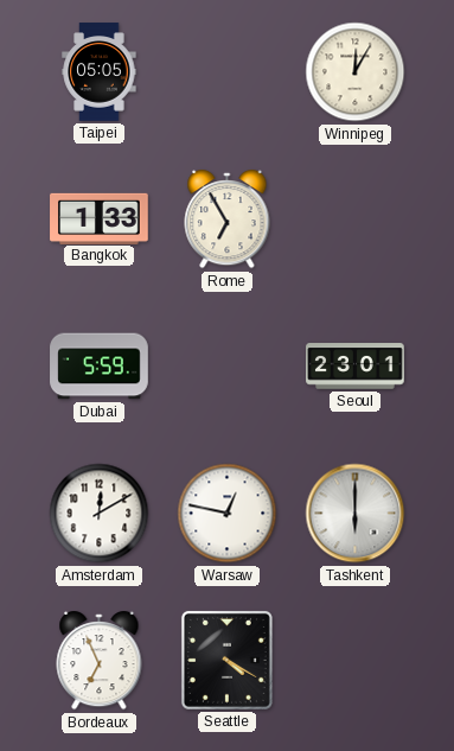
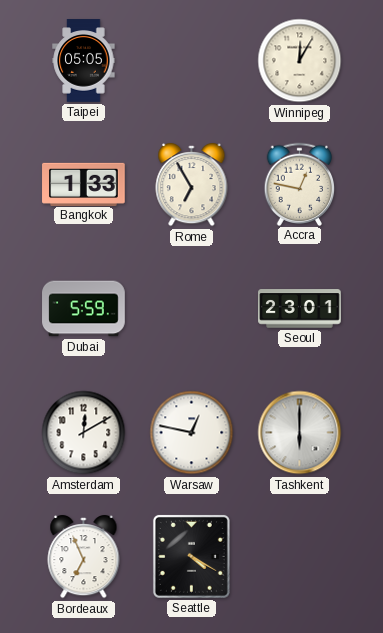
Accra: none -> 12:47 (300, 184)
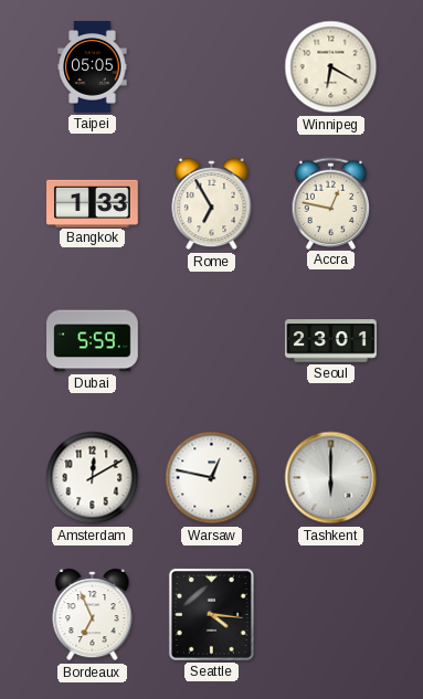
Winnipeg: 12:05 -> 6:20 (331, 67)
Seattle: 4:20 -> 4:16 (211, 614)
